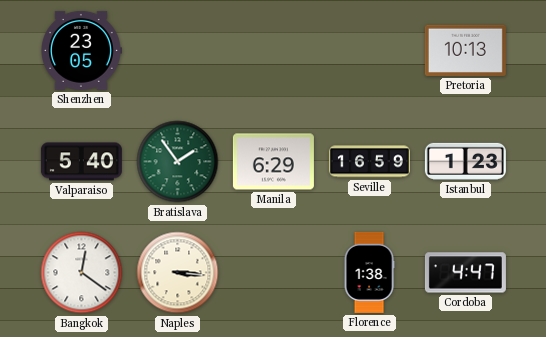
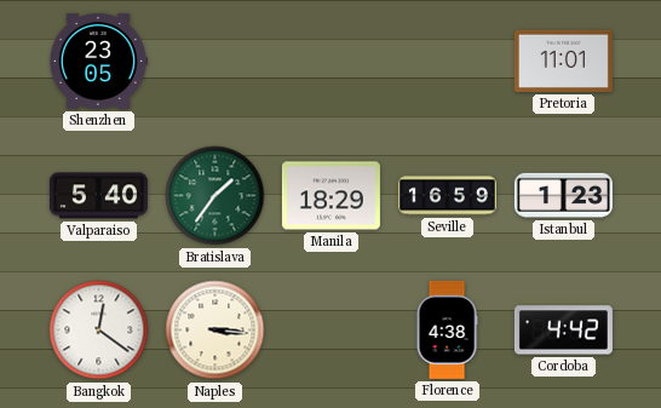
Pretoria: 10:13 -> 11:01 (563, 61)
Bratislava: 1:54 -> 1:36 (215, 196)
Manila: 6:29 -> 18:29 (330, 196)
Florence: 1:38 -> 4:38 (447, 329)
Cordoba: 4:47 -> 4:42 (563, 331)
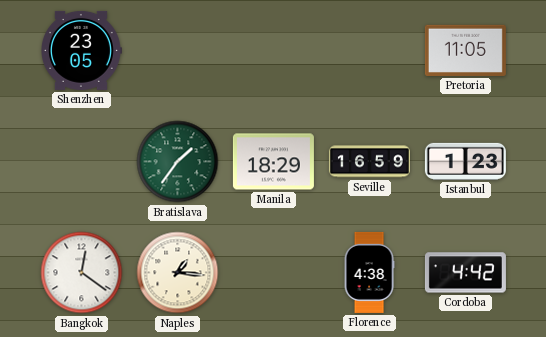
Pretoria: 11:01 -> 11:05 (465, 50)
Valparaiso: 5:40 -> none (98, 196)
Naples: 3:16 -> 1:16 (178, 273)
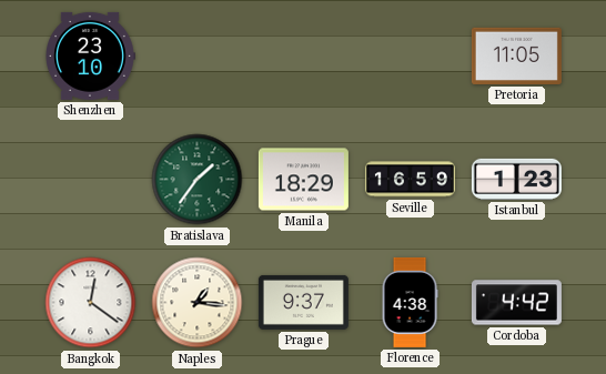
Shenzhen: 23:05 -> 23:10 (91, 55)
Prague: none -> 9:37 (303, 302)
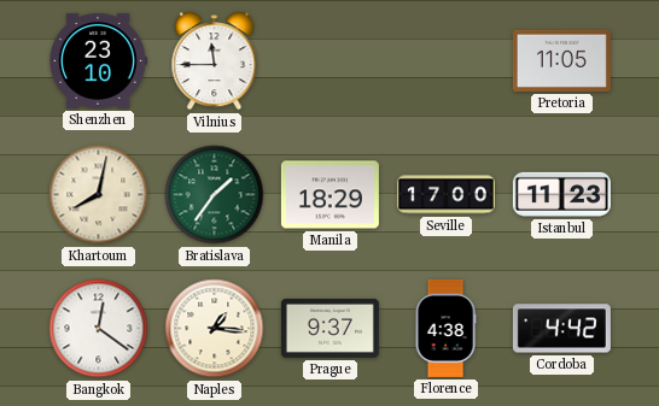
Vilnius: none -> 11:45 (215, 61)
Khartoum: none -> 8:02 (99, 195)
Seville: 16:59 -> 17:00 (445, 195)
Istanbul: 1:23 -> 11:23 (561, 194)
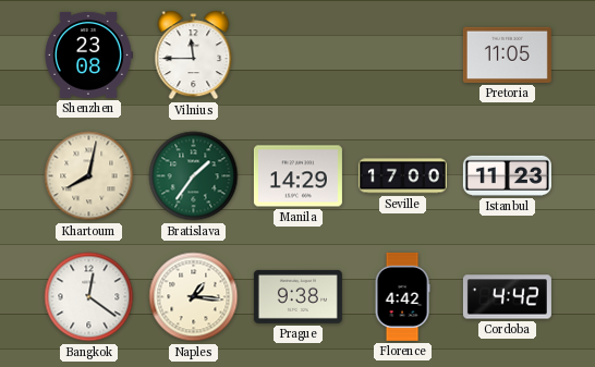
Shenzhen: 23:10 -> 23:08 (89, 54)
Manila: 18:29 -> 14:29 (297, 176)
Prague: 9:37 -> 9:38 (297, 296)
Florence: 4:38 -> 4:42 (402, 296)
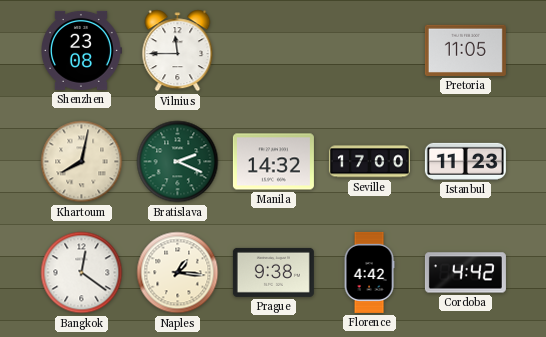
Bratislava: 1:36 -> 2:19 (178, 162)
Manila: 14:29 -> 14:32 (273, 162)
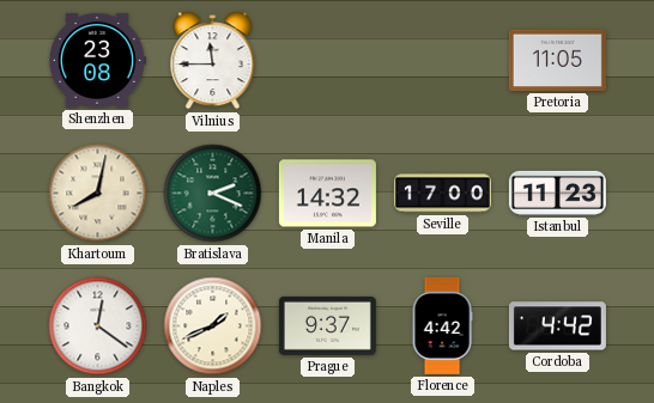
Naples: 1:16 -> 1:41 (213, 326)
Prague: 9:38 -> 9:37 (327, 325)
